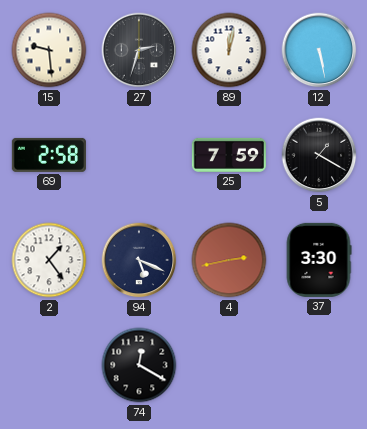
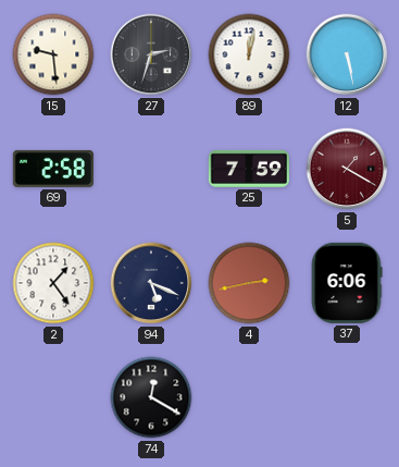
5 dial: black -> burgundy (347, 169)
37: 3:30 -> 6:06 (347, 283)
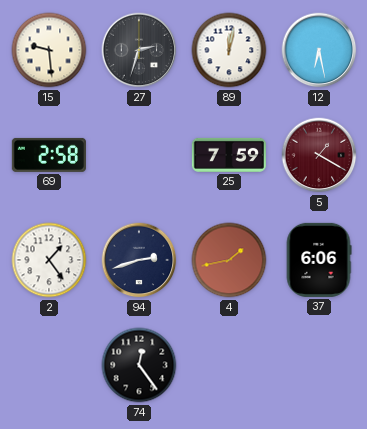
12: 5:28 -> 6:28 (319, 50)
94: 5:19 -> 2:42 (139, 260)
4: 2:43 -> 1:43 (229, 260)
74: 12:20 -> 12:24 (139, 365)
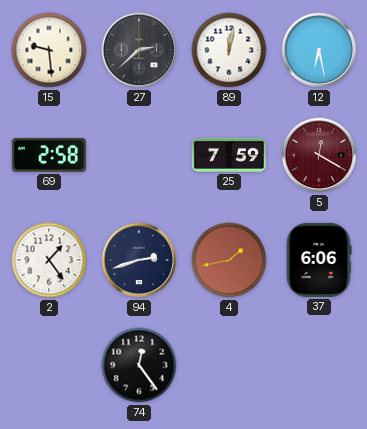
27: 2:33 -> 2:38 (139, 50)
5: 1:20 -> 12:20 (319, 155)
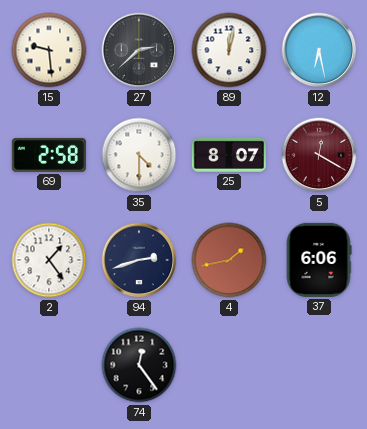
35: none -> 4:30 (139, 155)
25: 7:59 -> 8:07 (229, 155)
